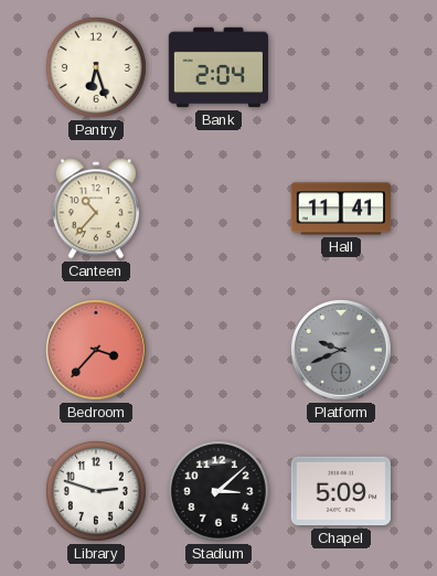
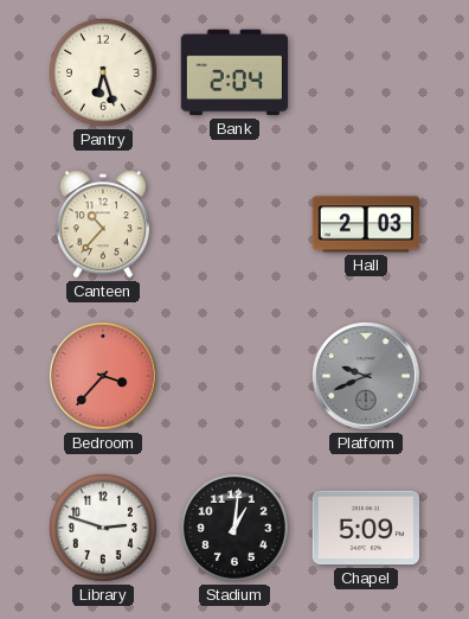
Hall: 11:41 -> 2:03 (366, 224)
Stadium: 3:08 -> 1:01 (236, 529)
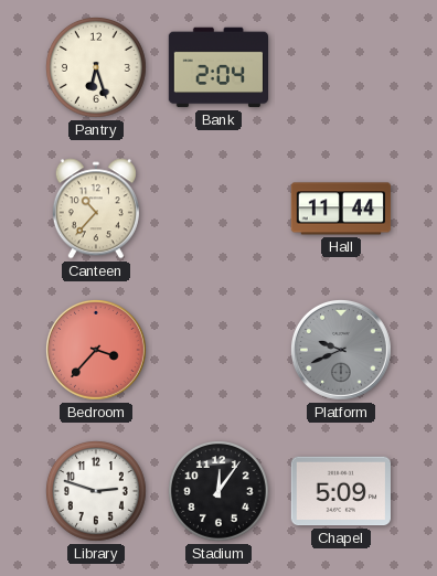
Hall: 2:03 -> 11:44 (341, 209)
Stadium: 1:01 -> 12:06 (220, 492)
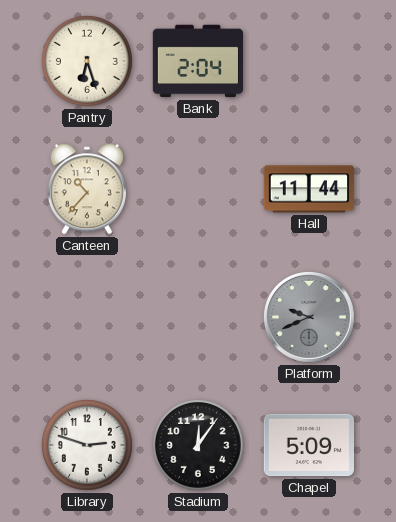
Bedroom: 3:37 -> none (96, 350)
